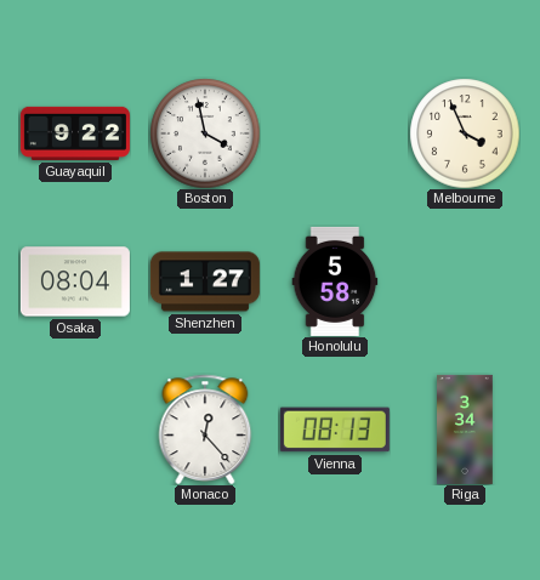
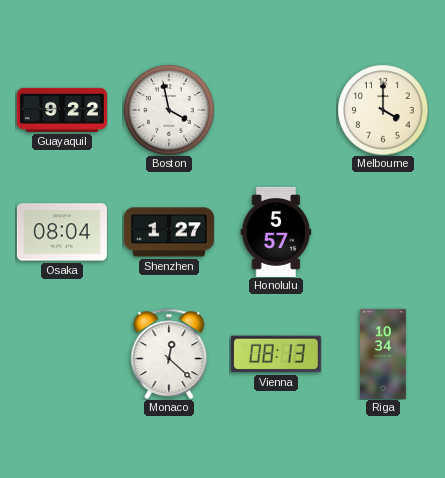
Melbourne: 3:56 -> 4:00 (383, 110)
Honolulu: 5:58 -> 5:57 (276, 232)
Monaco: 12:23 -> 12:22 (169, 353)
Riga: 3:34 -> 10:34 (384, 354)
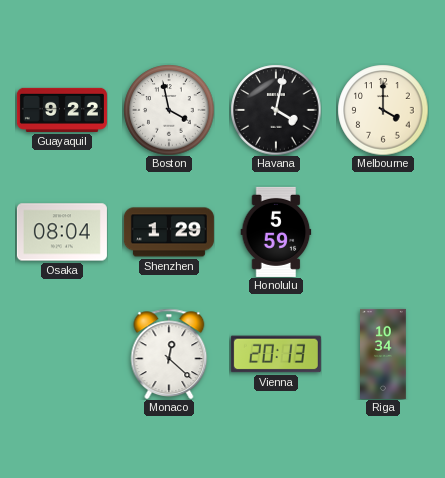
Havana: none -> 4:02 (276, 110)
Shenzhen: 1:27 -> 1:29 (169, 232)
Honolulu: 5:57 -> 5:59 (276, 232)
Vienna: 08:13 -> 20:13 (276, 354)
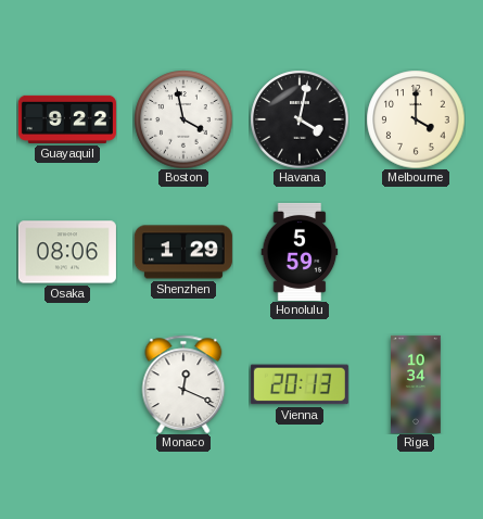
Osaka: 08:04 -> 08:06 (67, 252)
Monaco: 12:22 -> 12:19 (183, 383)
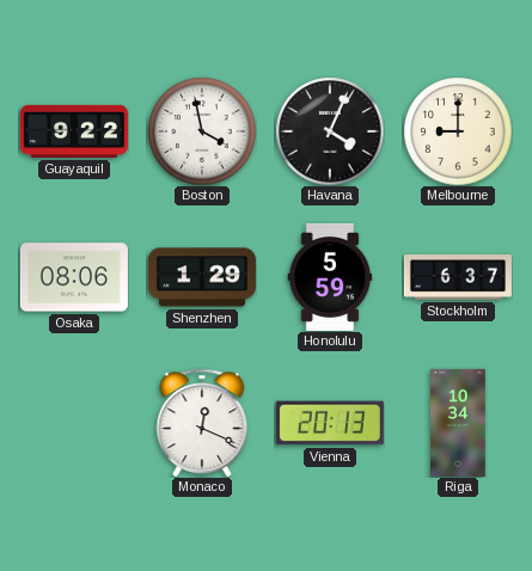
Havana: 4:02 -> 4:04 (330, 131)
Melbourne: 4:00 -> 9:00 (458, 131)
Stockholm: none -> 6:37 (458, 277)
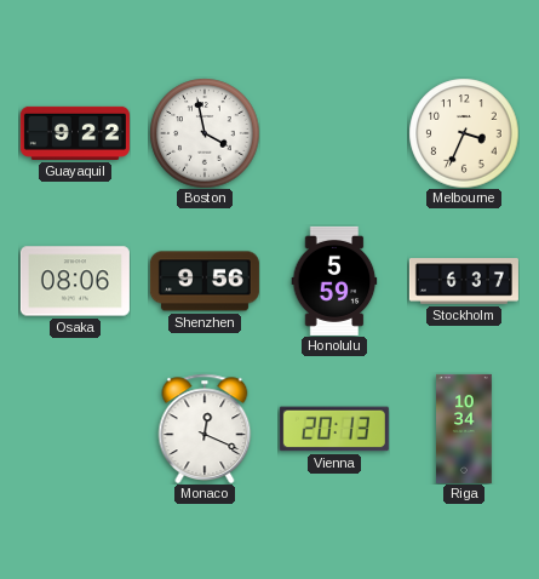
Havana: 4:04 -> none (330, 131)
Melbourne: 9:00 -> 3:34 (464, 133)
Shenzhen: 1:29 -> 9:56 (205, 281)
